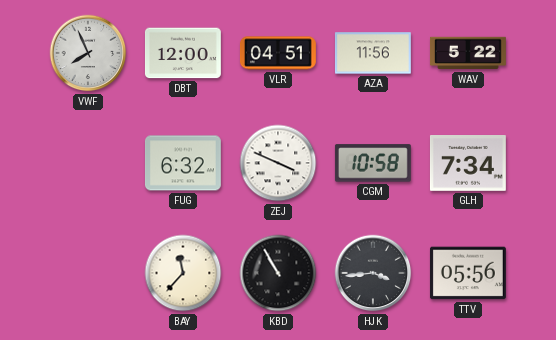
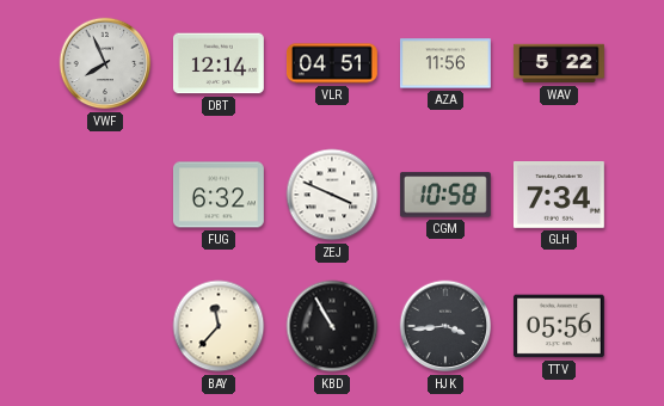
DBT: 12:00 -> 12:14 (219, 63)
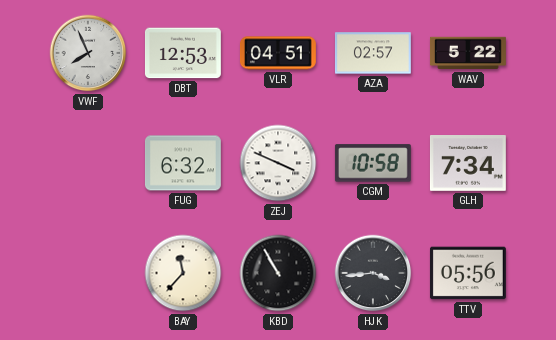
DBT: 12:14 -> 12:53 (183, 53)
AZA: 11:56 -> 02:57 (373, 53)
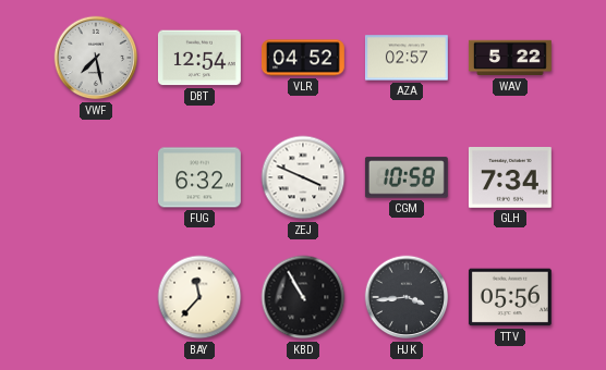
VWF: 7:56 -> 7:28 (96, 58)
DBT: 12:53 -> 12:54 (199, 58)
VLR: 04:51 -> 04:52 (303, 58)
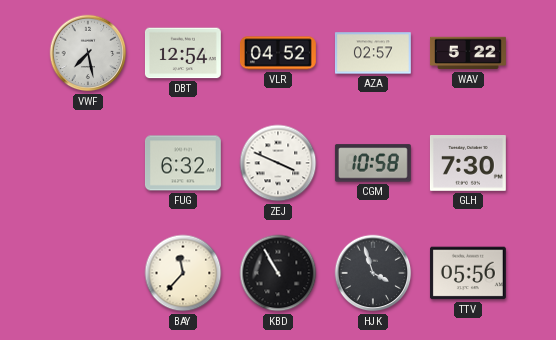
GLH: 7:34 -> 7:30 (468, 164)
HJK: 3:44 -> 3:57 (373, 273)
